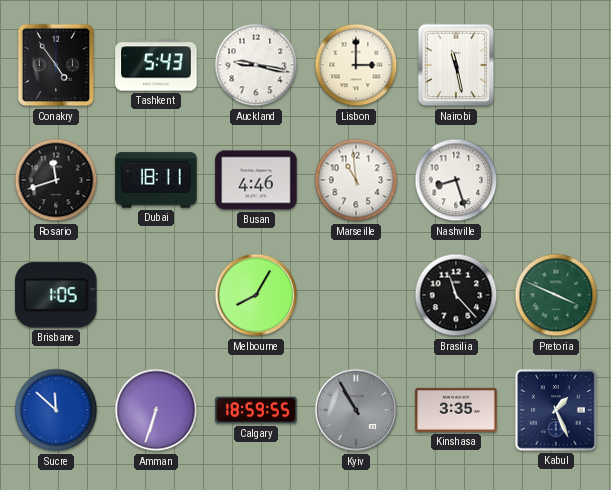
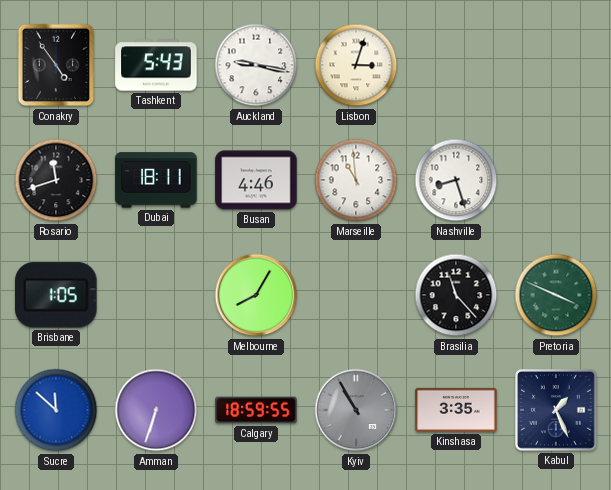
Lisbon: 3:00 -> 3:03 (356, 65)
Nairobi: 11:28 -> none (456, 65)
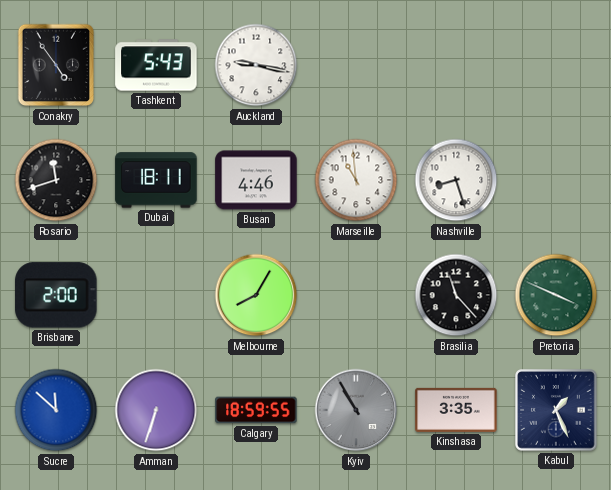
Lisbon: 3:03 -> none (356, 65)
Brisbane: 1:05 -> 2:00 (56, 295)
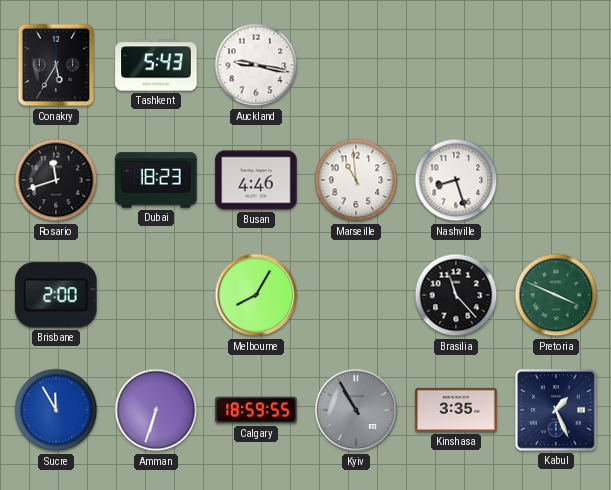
Conakry: 4:54 -> 5:35 (56, 65)
Dubai: 18:11 -> 18:23 (156, 180)
Sucre: 11:52 -> 11:55 (56, 410)
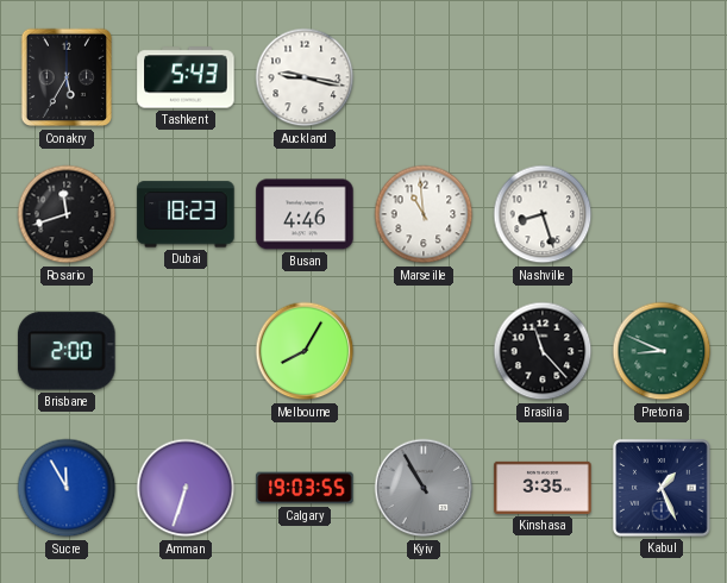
Pretoria: 3:49 -> 8:49 (662, 351)
Calgary: 18:59 -> 19:03 (305, 488)
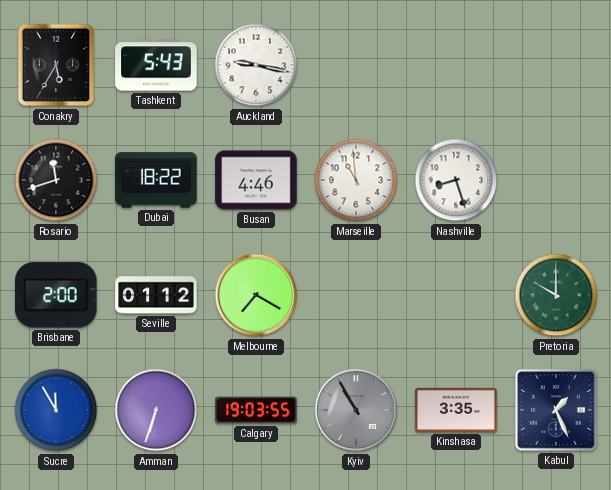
Dubai: 18:23 -> 18:22 (156, 180)
Seville: none -> 01:12 (156, 295)
Melbourne: 8:05 -> 7:20 (256, 295)
Brasilia: 11:23 -> none (543, 351)
Pretoria: 8:49 -> 10:00 (556, 295)
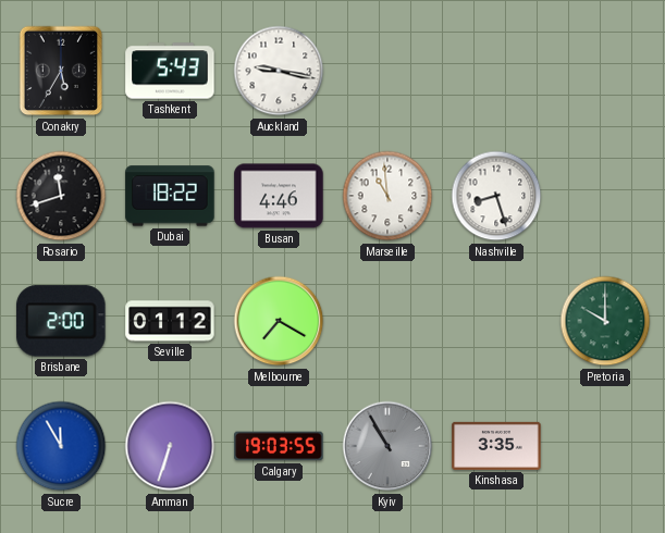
Kabul: 1:26 -> none (557, 411)
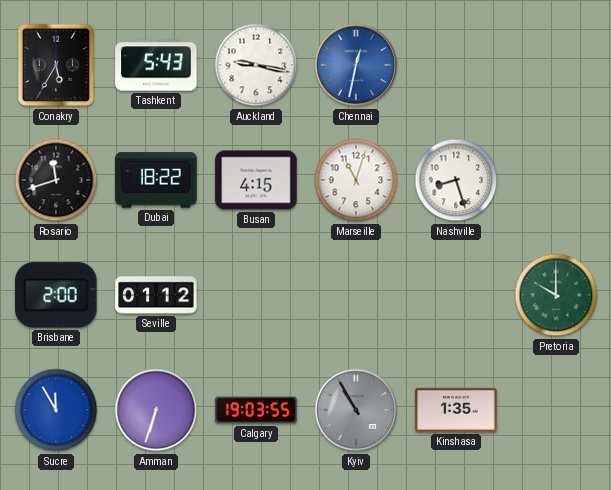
Chennai: none -> 12:32 (356, 65)
Busan: 4:46 -> 4:15 (256, 180)
Marseille: 10:59 -> 11:03 (356, 180)
Melbourne: 7:20 -> none (279, 321)
Kinshasa: 3:35 -> 1:35 (456, 410)
